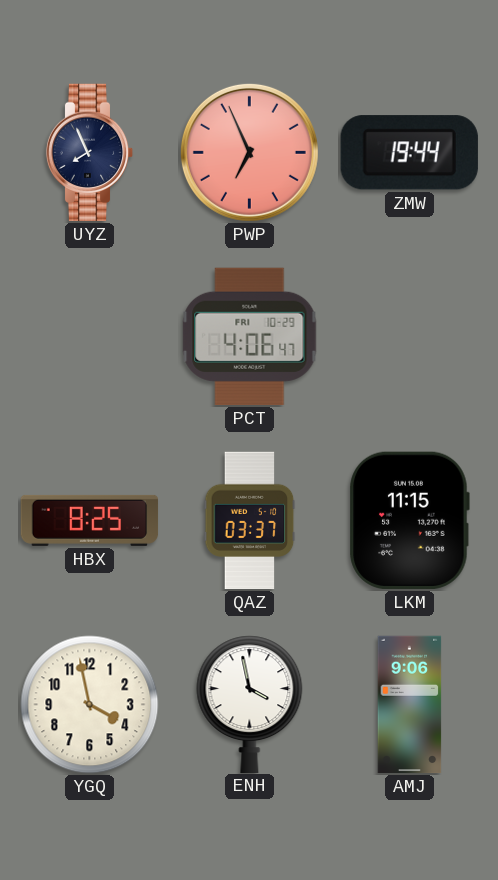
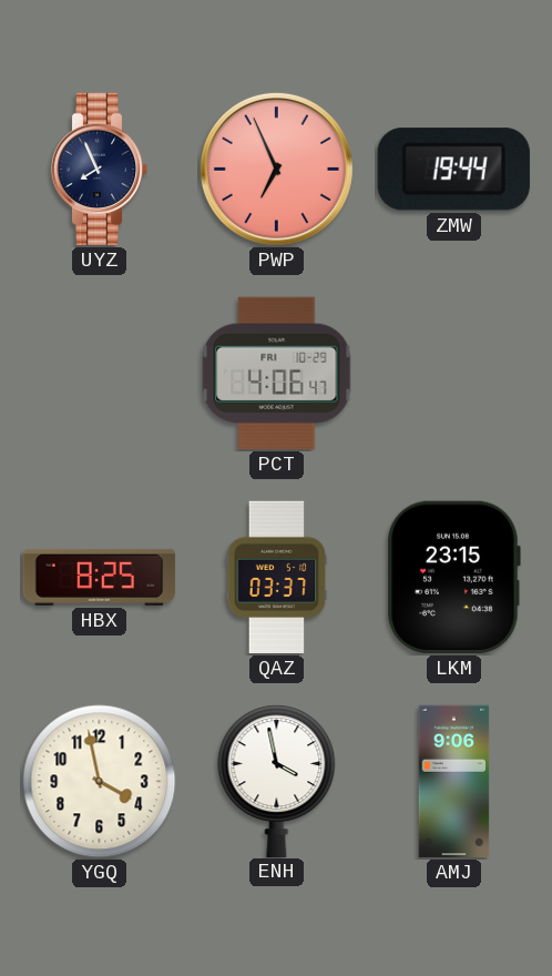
LKM: 11:15 -> 23:15 (453, 577)
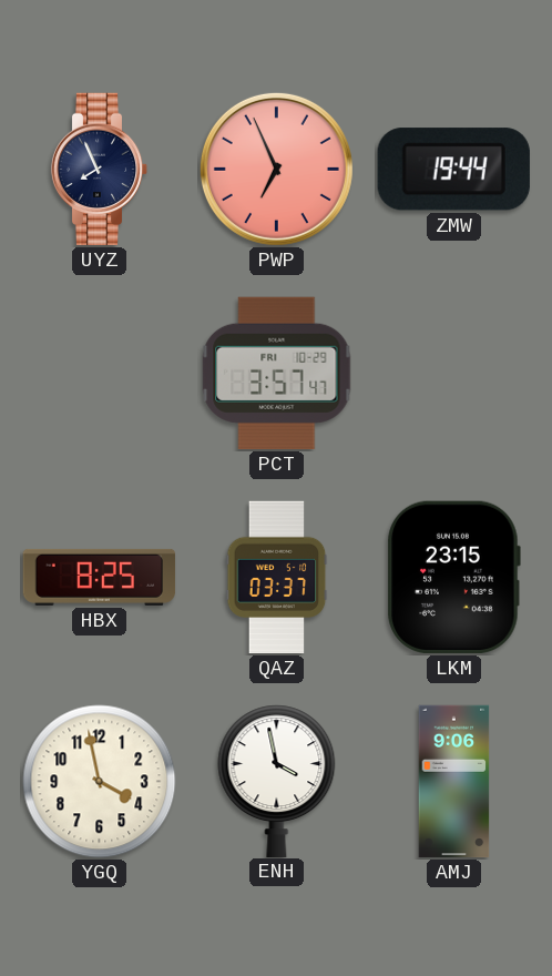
PCT: 4:06 -> 3:57 (277, 373)
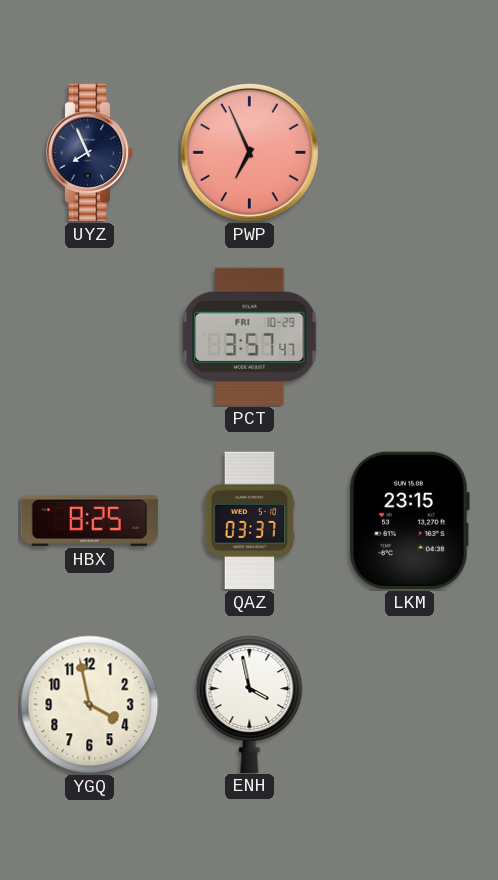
ZMW: 19:44 -> none (453, 170)
AMJ: 9:06 -> none (454, 782)
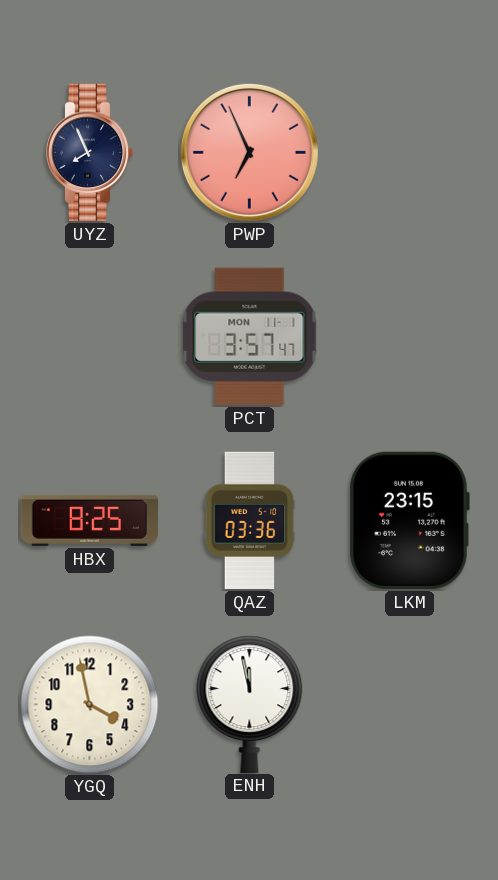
PCT date: FRI 10-29 -> MON 11-1 (250, 336)
QAZ: 03:37 -> 03:36 (250, 521)
ENH: 3:58 -> 11:58 (250, 704)
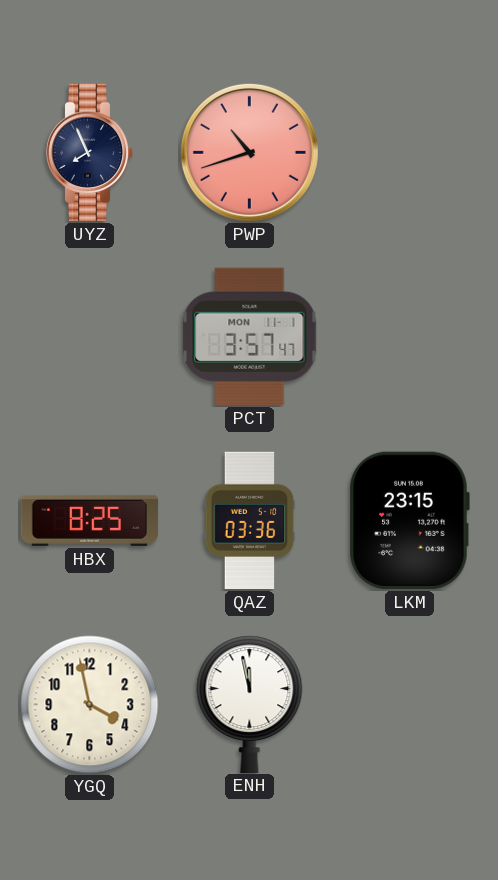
PWP: 6:56 -> 10:42 (249, 152)
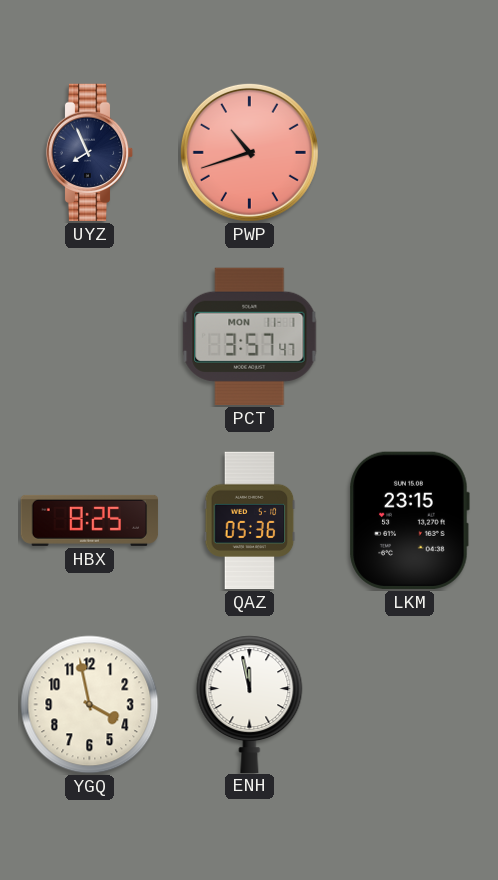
QAZ: 03:36 -> 05:36 (250, 521)
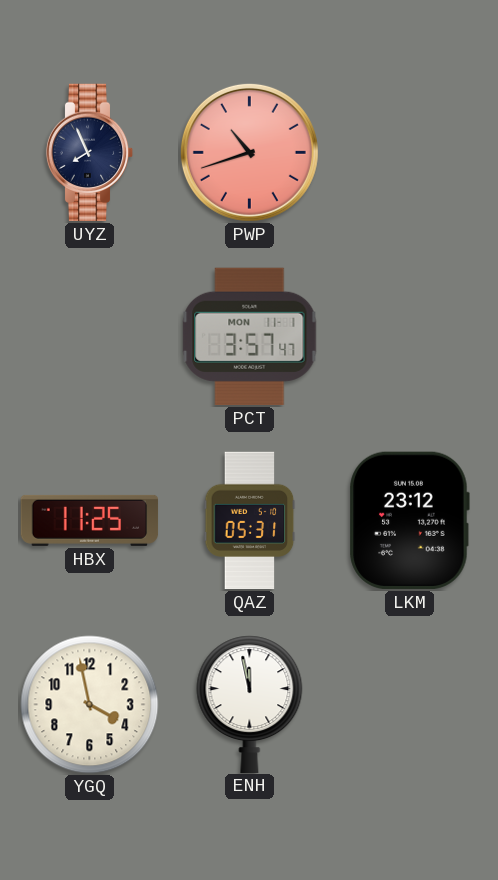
HBX: 8:25 -> 11:25 (90, 520)
QAZ: 05:36 -> 05:31 (250, 521)
LKM: 23:15 -> 23:12 (409, 520)
